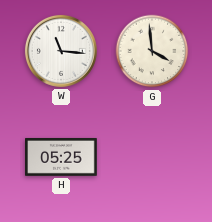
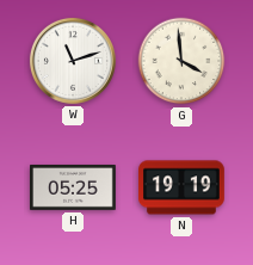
W: 11:16 -> 11:12 (73, 61)
N: none -> 19:19 (183, 187)
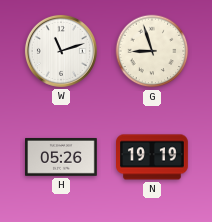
G: 3:59 -> 8:57 (152, 51)
H: 05:25 -> 05:26 (62, 157)
